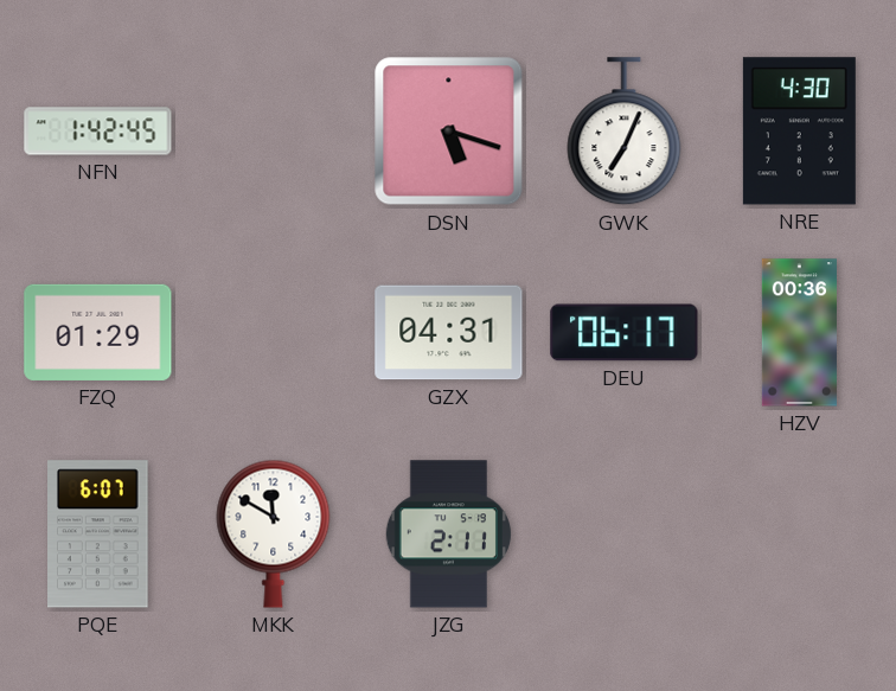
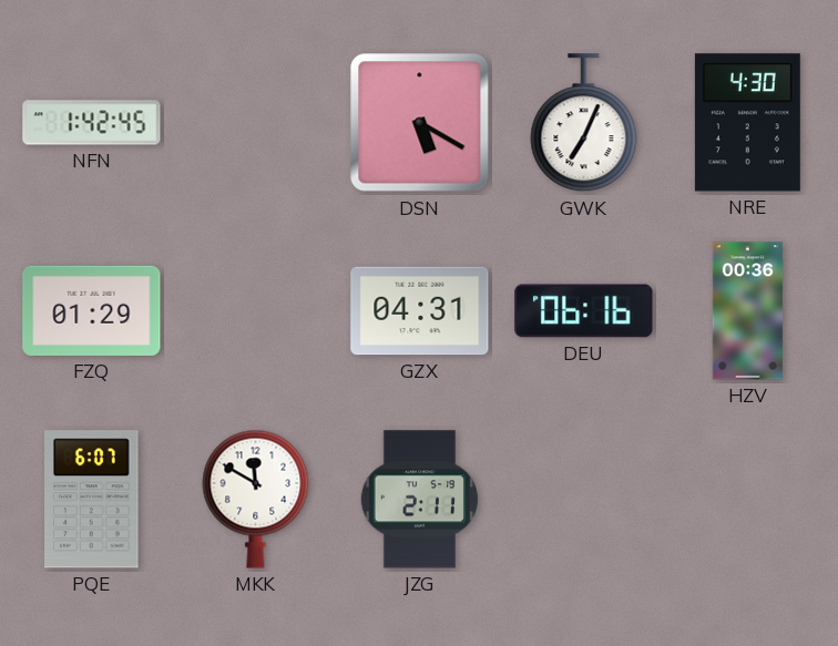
DSN: 5:18 -> 5:20 (420, 123)
DEU: 06:17 -> 06:16 (584, 311)
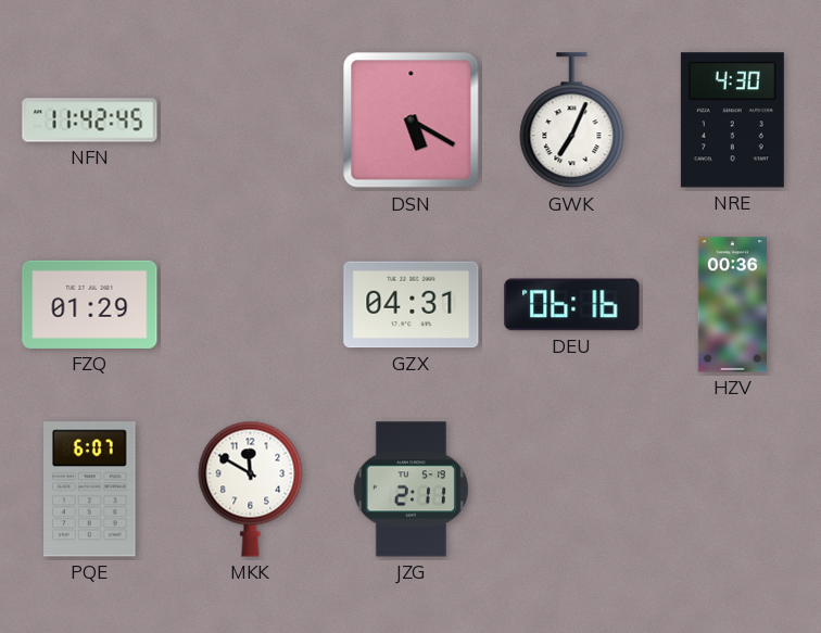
NFN: 1:42 -> 11:42 (90, 121)
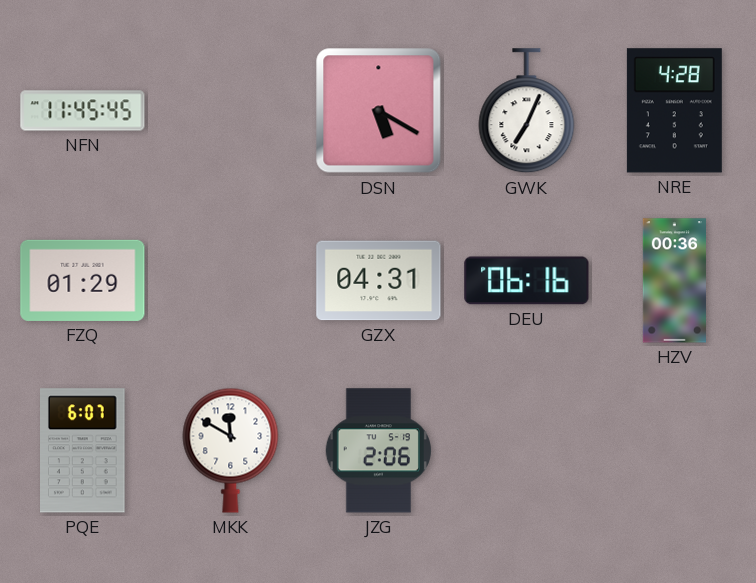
NFN: 11:42 -> 11:45 (83, 111)
NRE: 4:30 -> 4:28 (674, 111)
JZG: 2:11 -> 2:06 (378, 451)
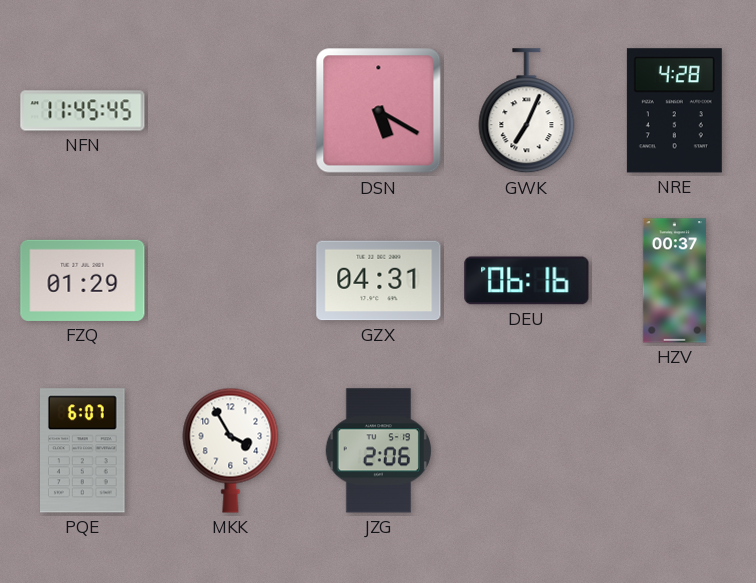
HZV: 00:36 -> 00:37 (674, 281)
MKK: 11:50 -> 3:55 (231, 450)
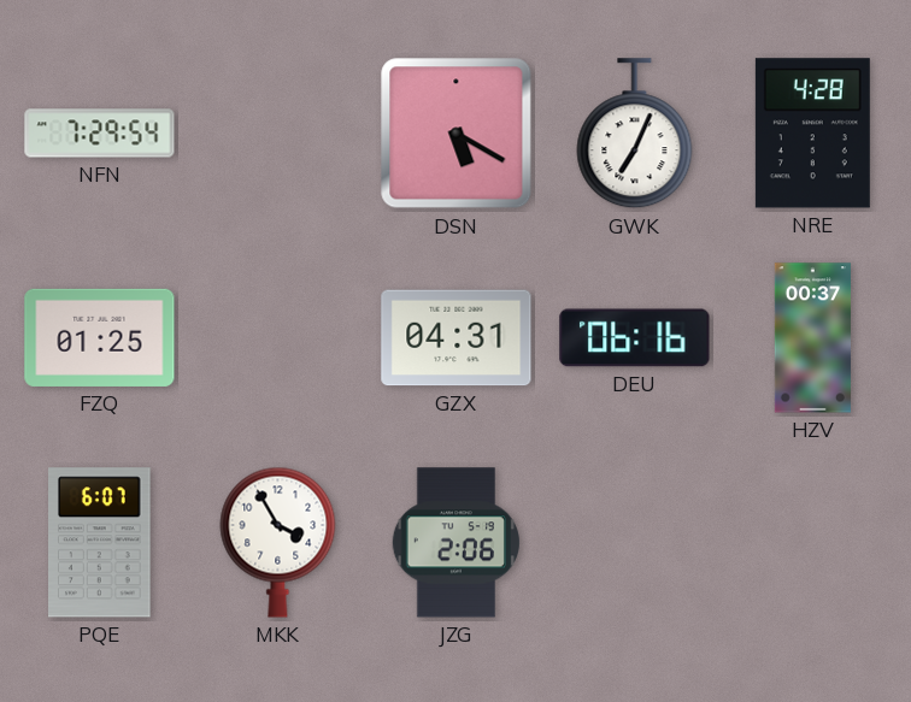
NFN: 11:45 -> 7:29 (100, 134)
FZQ: 01:29 -> 01:25 (100, 337)
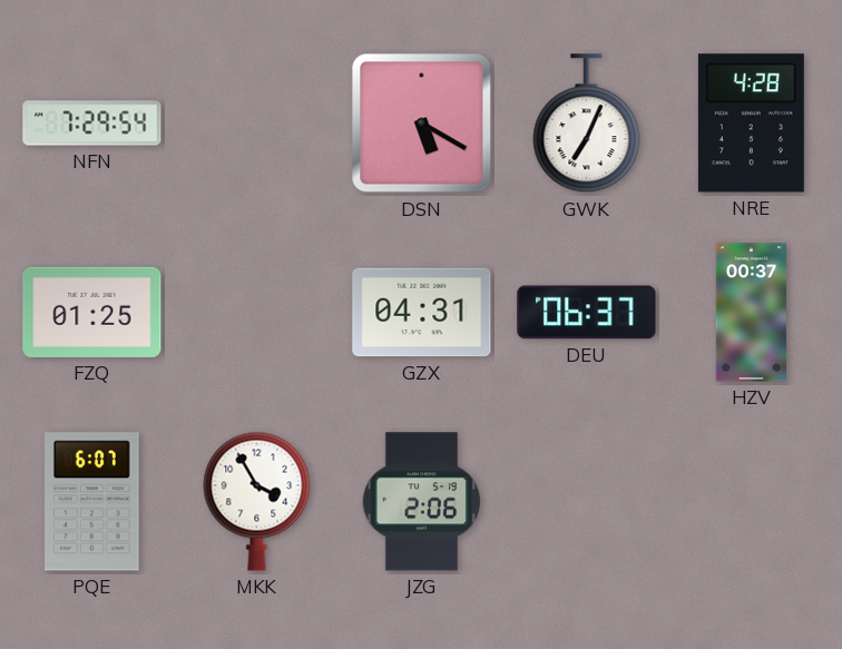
DEU: 06:16 -> 06:37 (587, 313)
